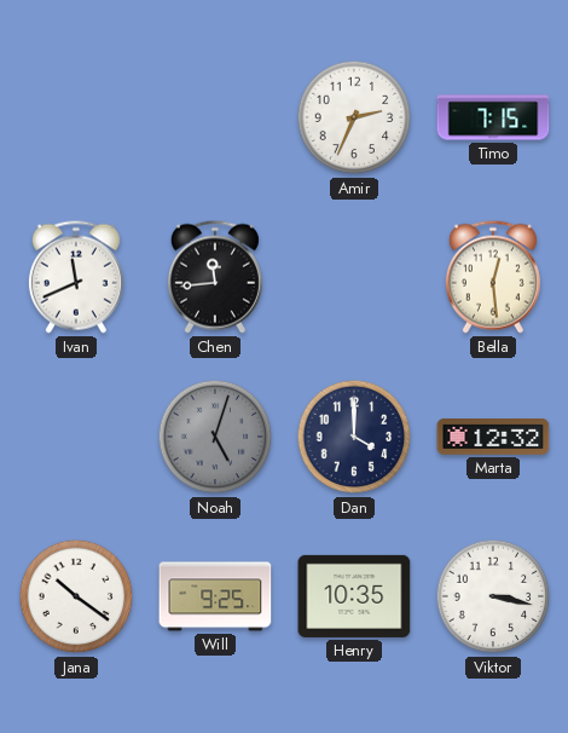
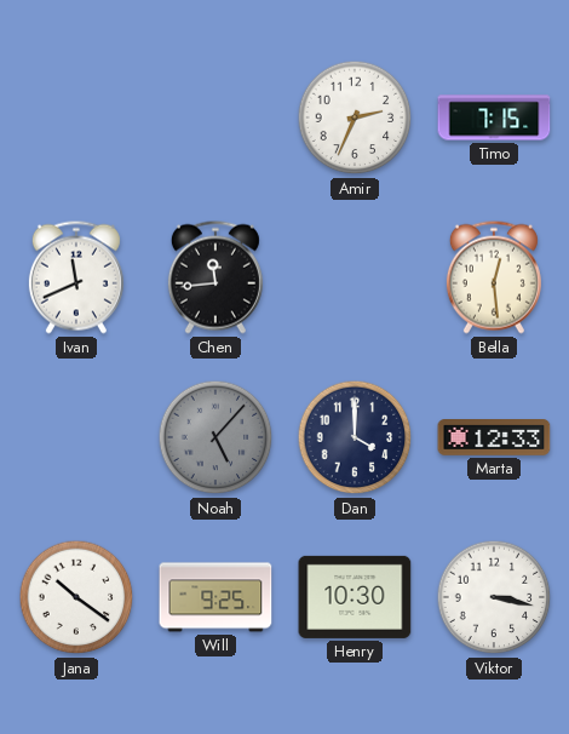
Noah: 5:03 -> 5:07 (215, 437)
Marta: 12:32 -> 12:33 (494, 438)
Henry: 10:35 -> 10:30 (355, 597)
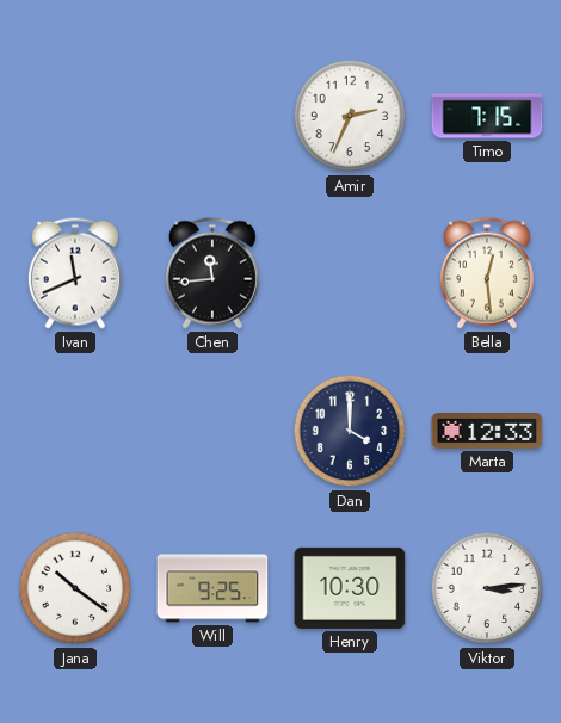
Noah: 5:07 -> none (215, 437)
Viktor: 3:17 -> 3:14 (487, 588)
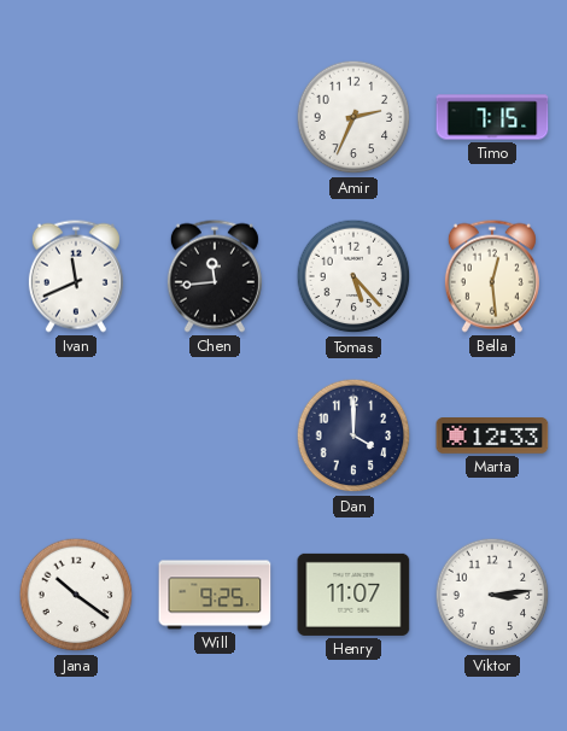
Tomas: none -> 5:23 (353, 276)
Henry: 10:30 -> 11:07 (353, 595)
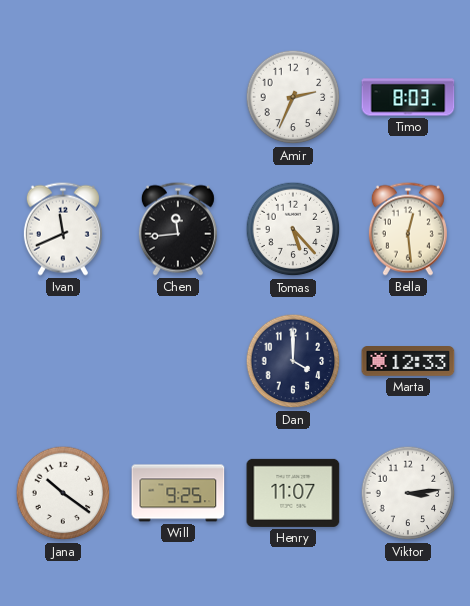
Timo: 7:15 -> 8:03 (408, 97)
